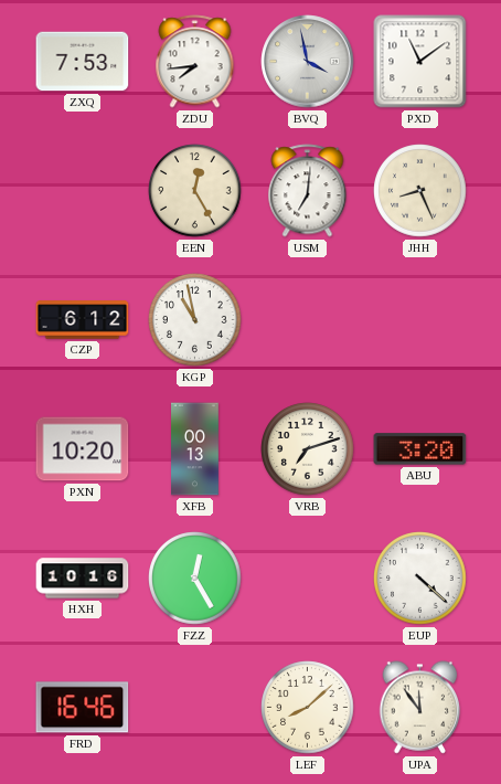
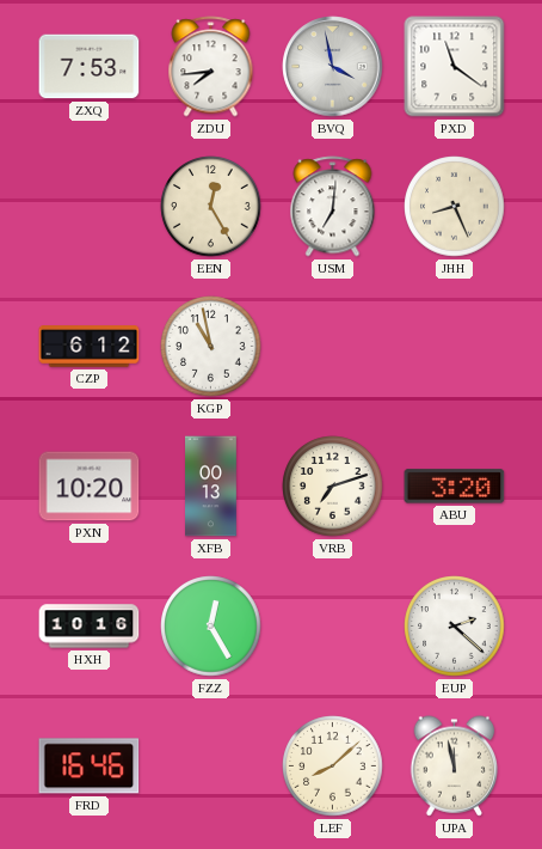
PXD: 11:09 -> 11:21 (455, 67)
EUP: 4:22 -> 2:22 (455, 627)
UPA: 11:54 -> 11:58 (455, 766)
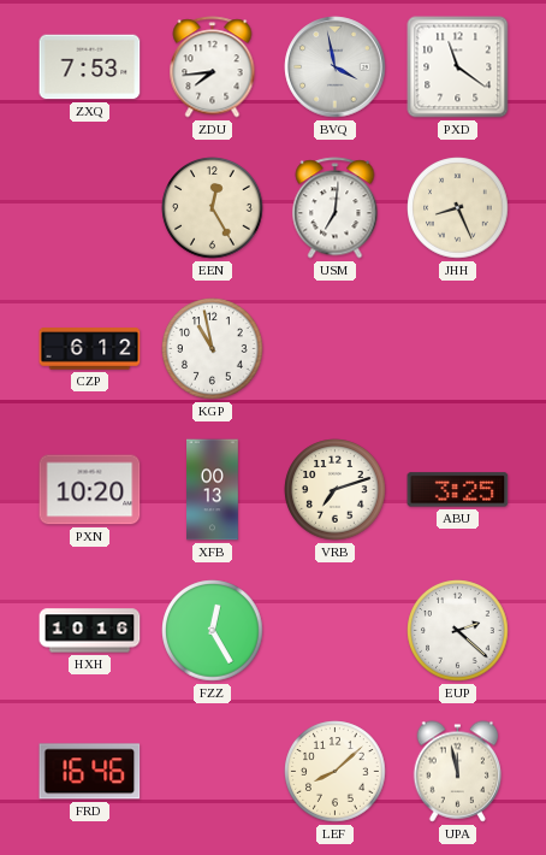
ABU: 3:20 -> 3:25 (458, 490)
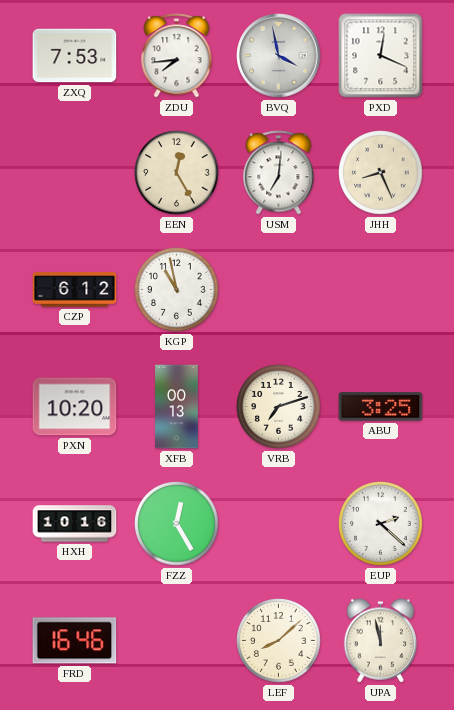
PXD: 11:21 -> 12:19 (381, 56)
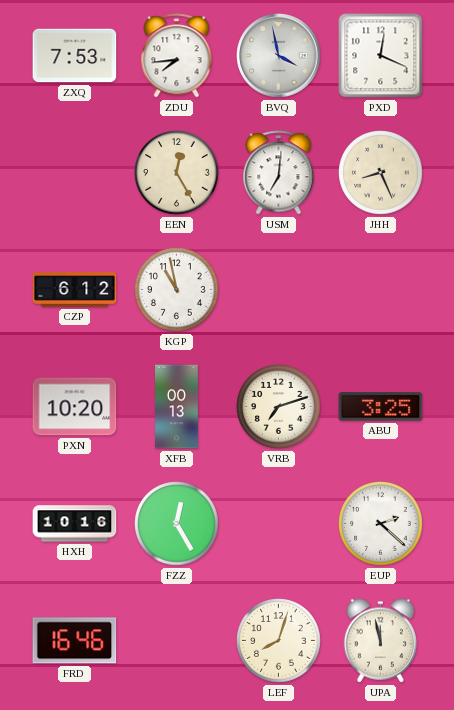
LEF: 8:08 -> 8:03 (279, 641)
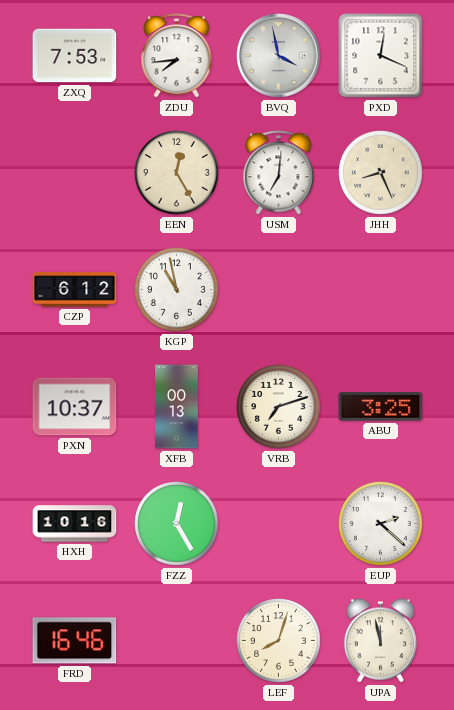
PXN: 10:20 -> 10:37 (75, 407)
